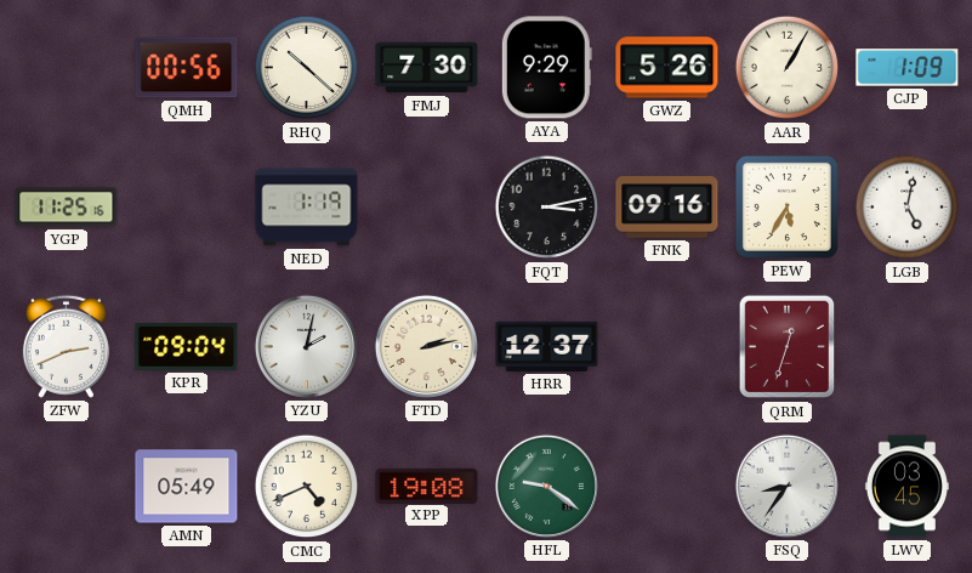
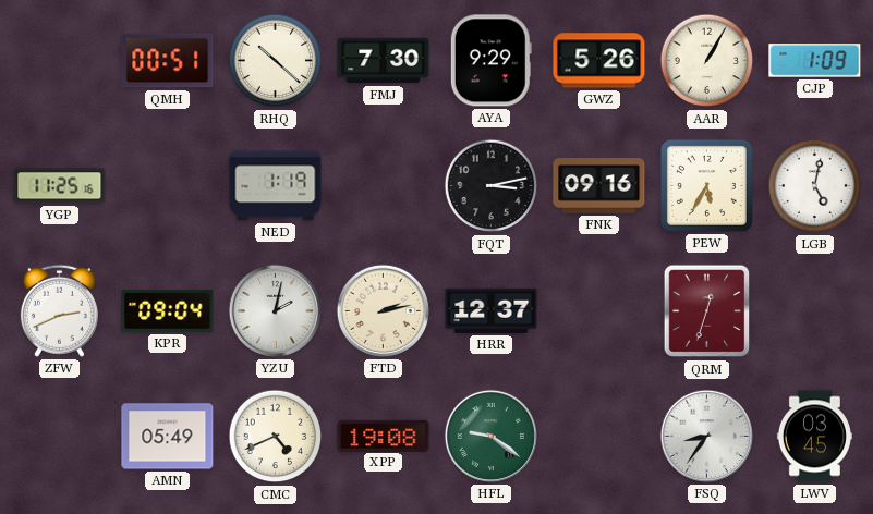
QMH: 00:56 -> 00:51 (168, 61)
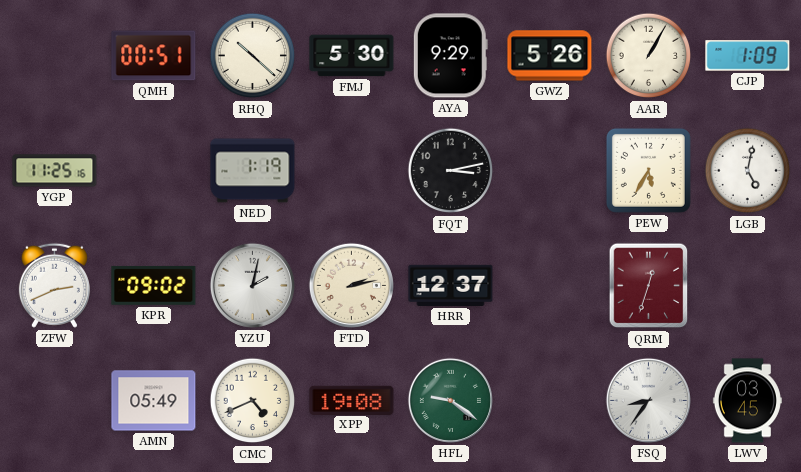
FMJ: 7:30 -> 5:30 (352, 56)
FNK: 09:16 -> none (599, 186)
KPR: 09:04 -> 09:02 (154, 285)
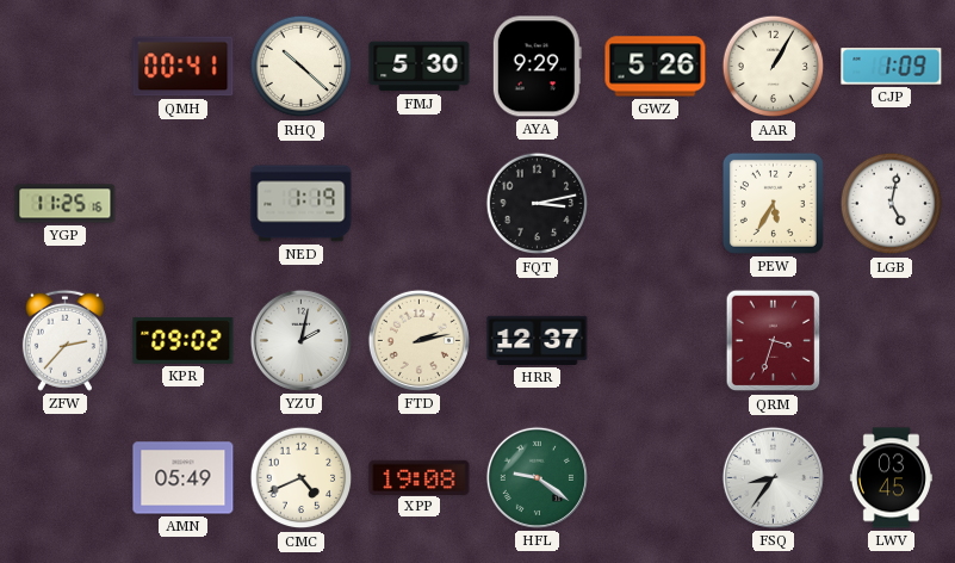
QMH: 00:51 -> 00:41 (184, 67)
ZFW: 2:41 -> 2:37 (64, 340)
QRM: 12:33 -> 3:33 (774, 341)
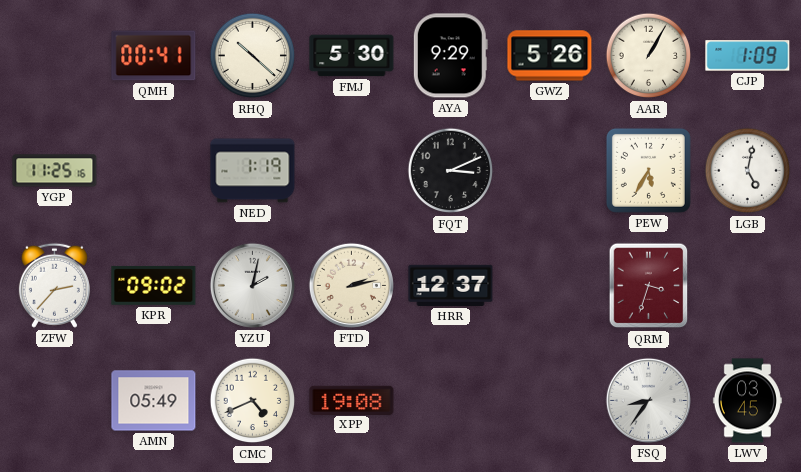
FQT: 3:13 -> 3:11 (451, 171)
HFL: 9:21 -> none (537, 477)
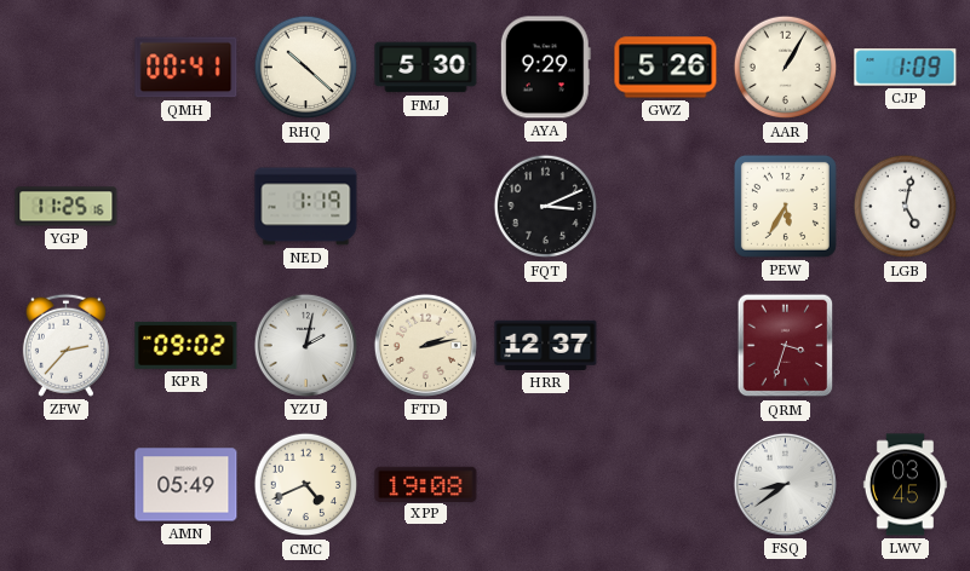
FSQ: 8:36 -> 8:39 (785, 484)
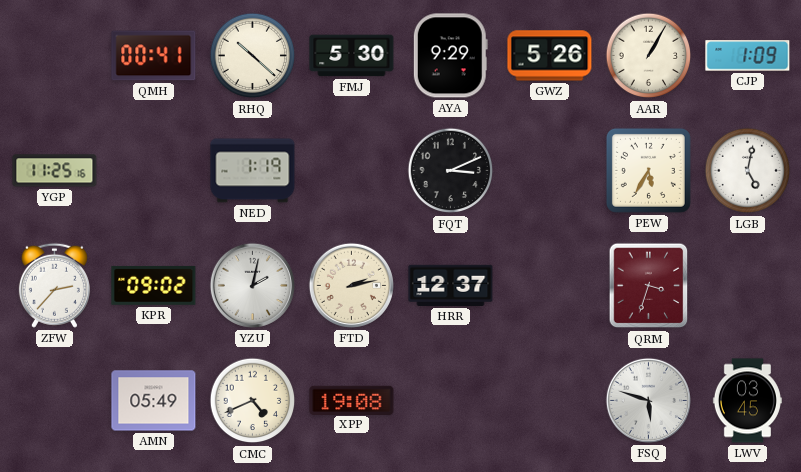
FSQ: 8:39 -> 5:48 (648, 400)
